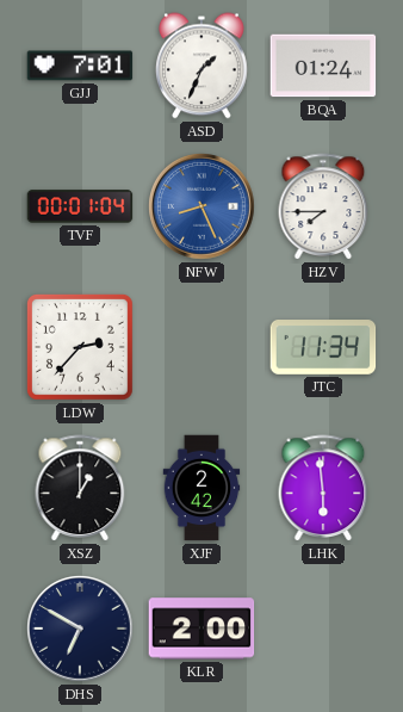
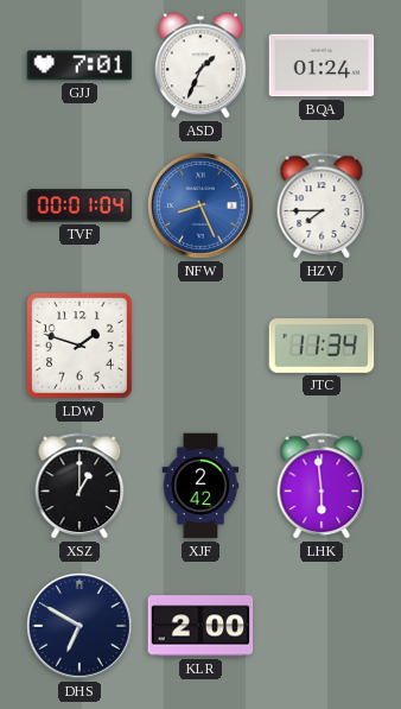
LDW: 2:37 -> 1:48 (79, 346)
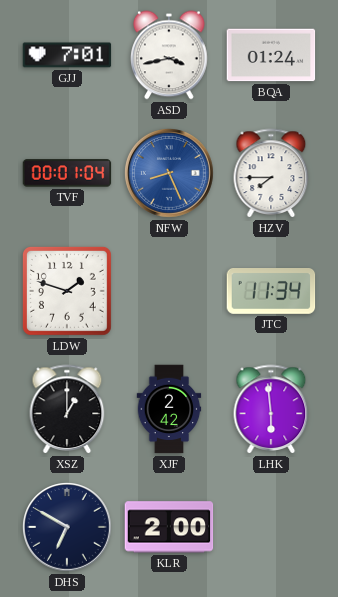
ASD: 1:34 -> 3:43 (170, 55)
